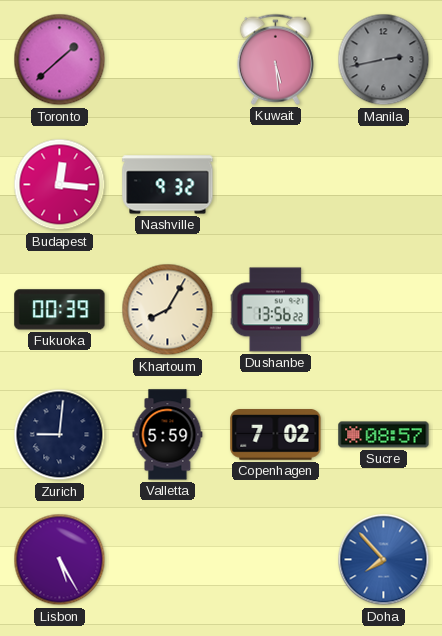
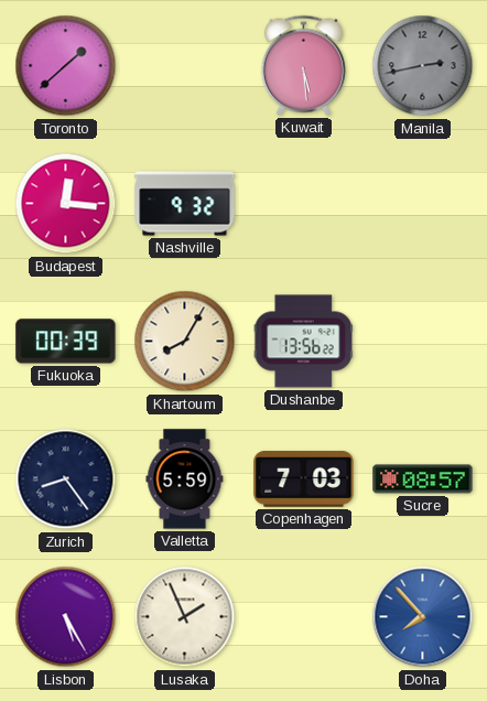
Zurich: 9:01 -> 8:24 (66, 479)
Copenhagen: 7:02 -> 7:03 (304, 479)
Lusaka: none -> 1:56 (185, 617)
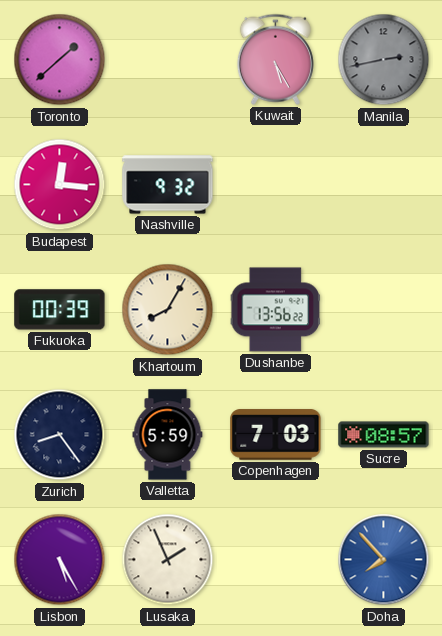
Kuwait: 5:29 -> 5:25 (275, 59)
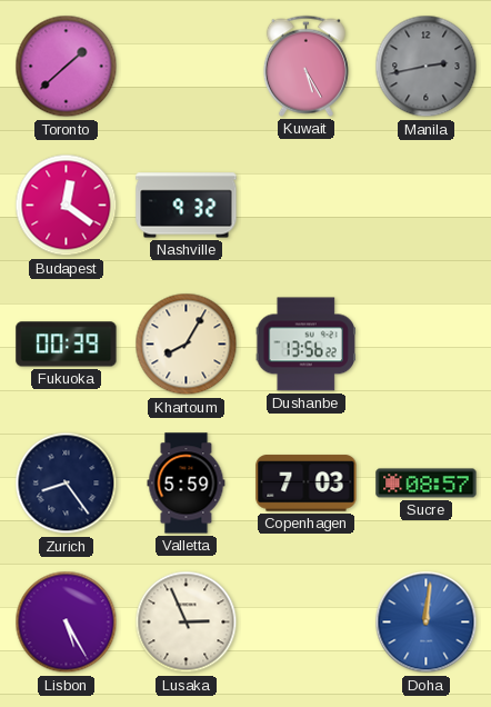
Budapest: 12:16 -> 12:21 (67, 206)
Lusaka: 1:56 -> 2:56 (187, 623)
Doha: 7:53 -> 12:01 (427, 623)
